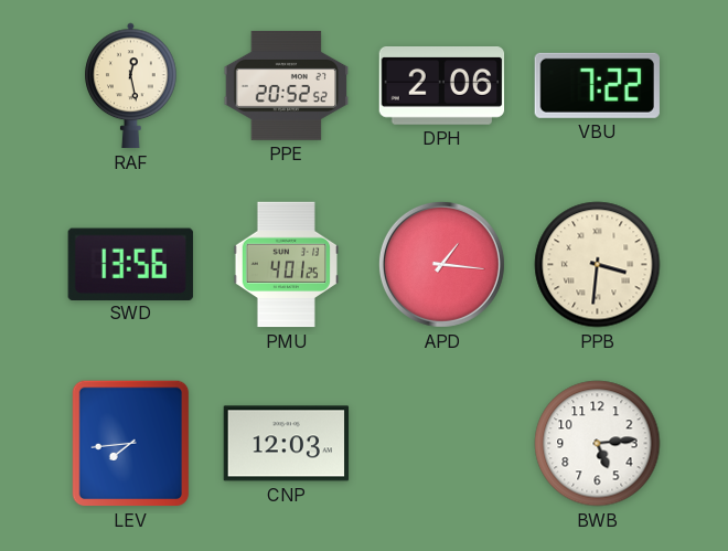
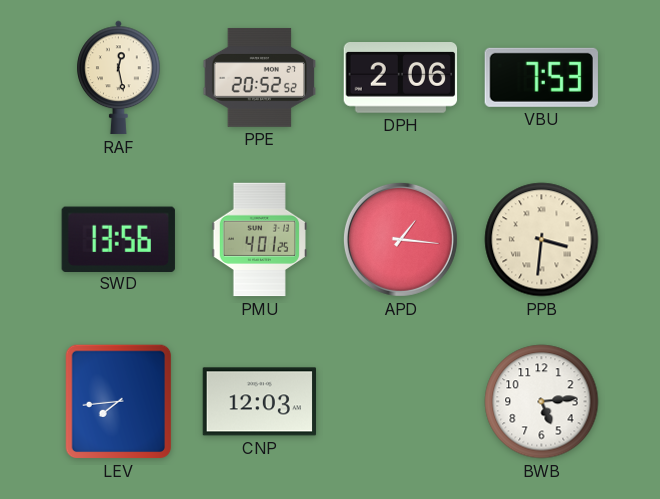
VBU: 7:22 -> 7:53 (541, 77)
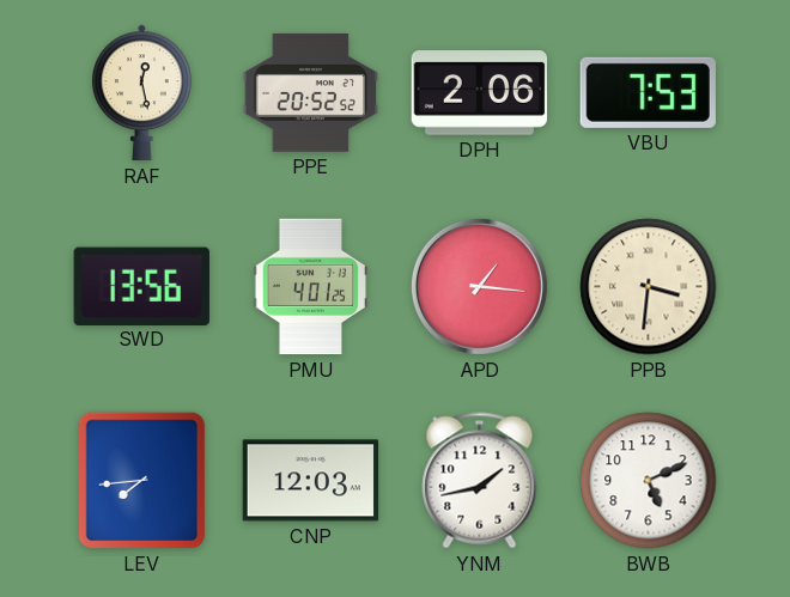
YNM: none -> 1:43 (480, 481)
BWB: 5:14 -> 5:11 (649, 481)
